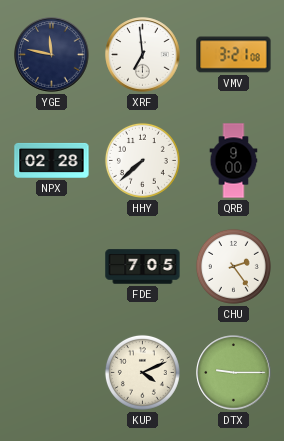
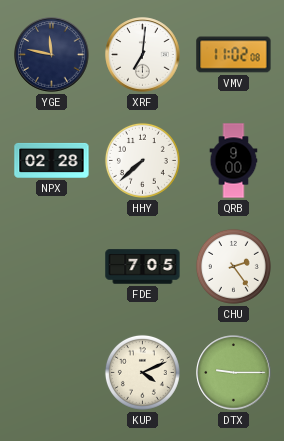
XRF: 6:59 -> 7:01 (143, 55)
VMV: 3:21 -> 11:02 (234, 55)
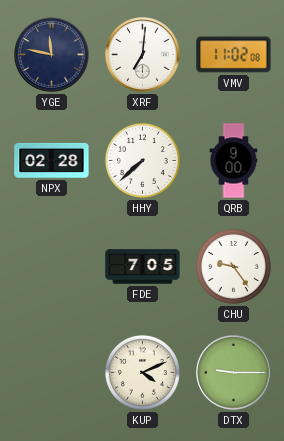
CHU: 2:24 -> 9:24 (233, 266)
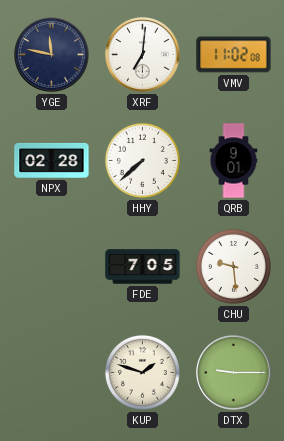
QRB: 9:00 -> 9:01 (234, 161)
CHU: 9:24 -> 9:29 (233, 266)
KUP: 4:11 -> 1:48 (142, 372)
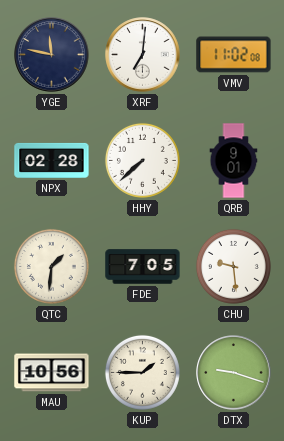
QTC: none -> 1:31 (51, 266)
MAU: none -> 10:56 (52, 373)
KUP: 1:48 -> 1:45 (142, 372)
DTX: 9:15 -> 9:18 (234, 373)
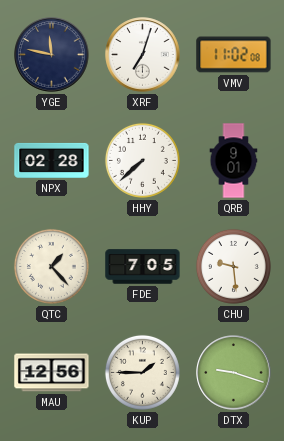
XRF: 7:01 -> 7:03 (143, 55)
QTC: 1:31 -> 1:23 (51, 266)
MAU: 10:56 -> 12:56 (52, 373)
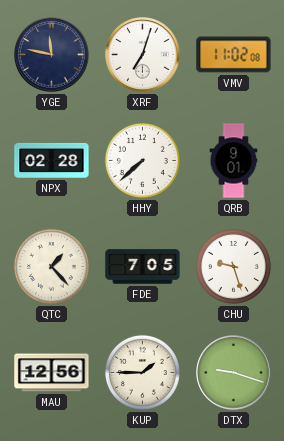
CHU: 9:29 -> 9:27 (233, 266)
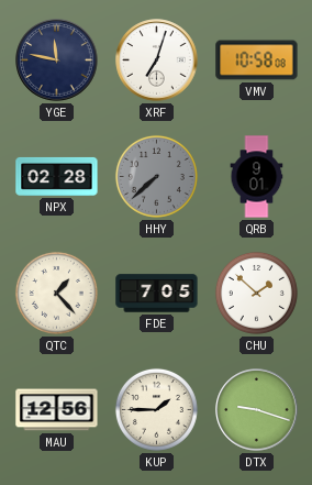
VMV: 11:02 -> 10:58 (257, 60)
HHY dial: white -> grey (156, 176)
CHU: 9:27 -> 1:52 (256, 293)
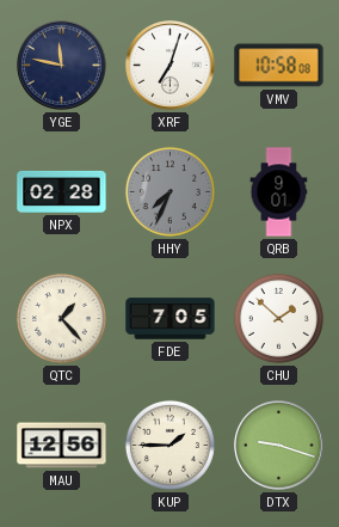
HHY: 7:38 -> 7:34 (169, 191)
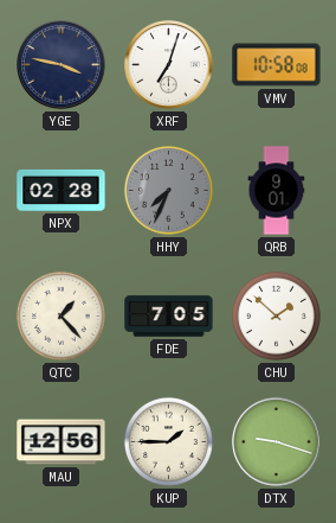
YGE: 11:47 -> 3:47 (62, 65)
